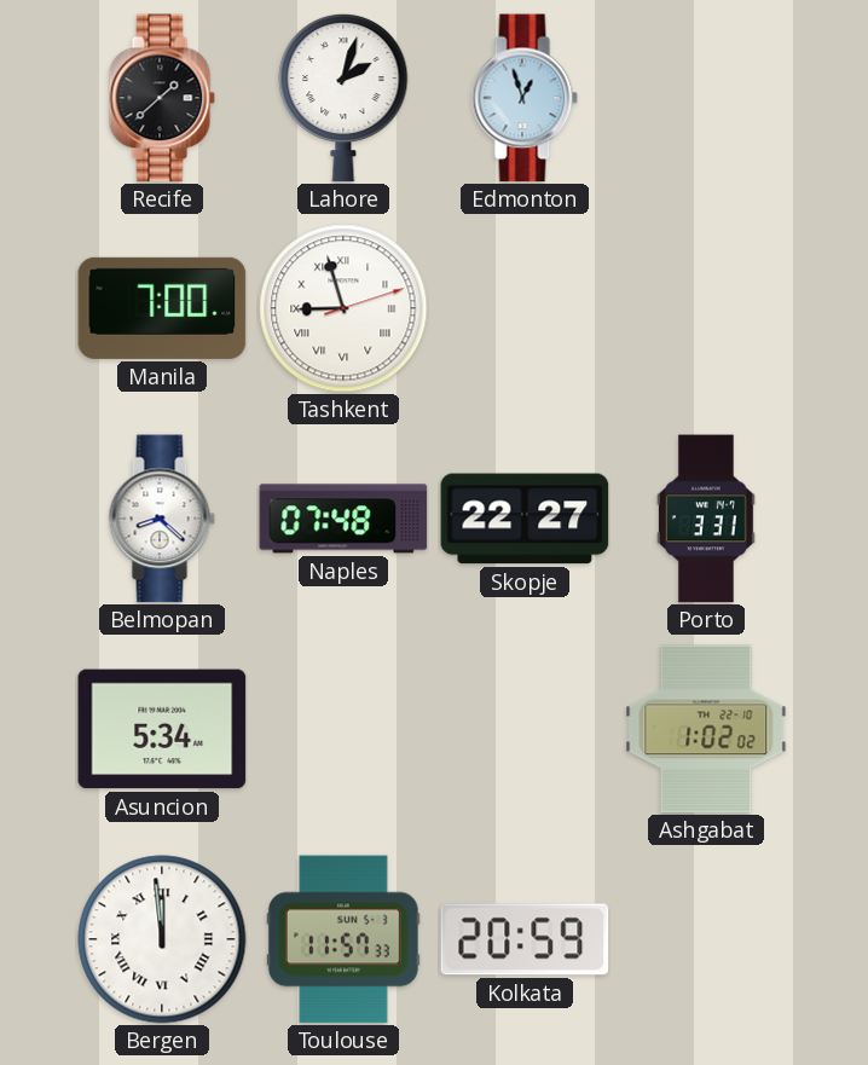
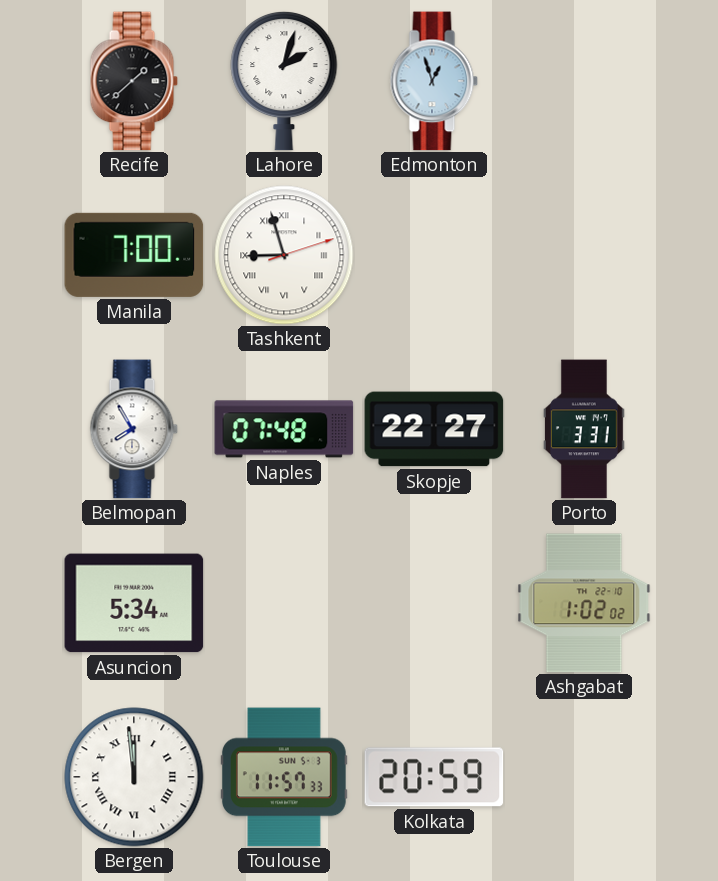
Belmopan: 8:22 -> 7:55 (134, 429)
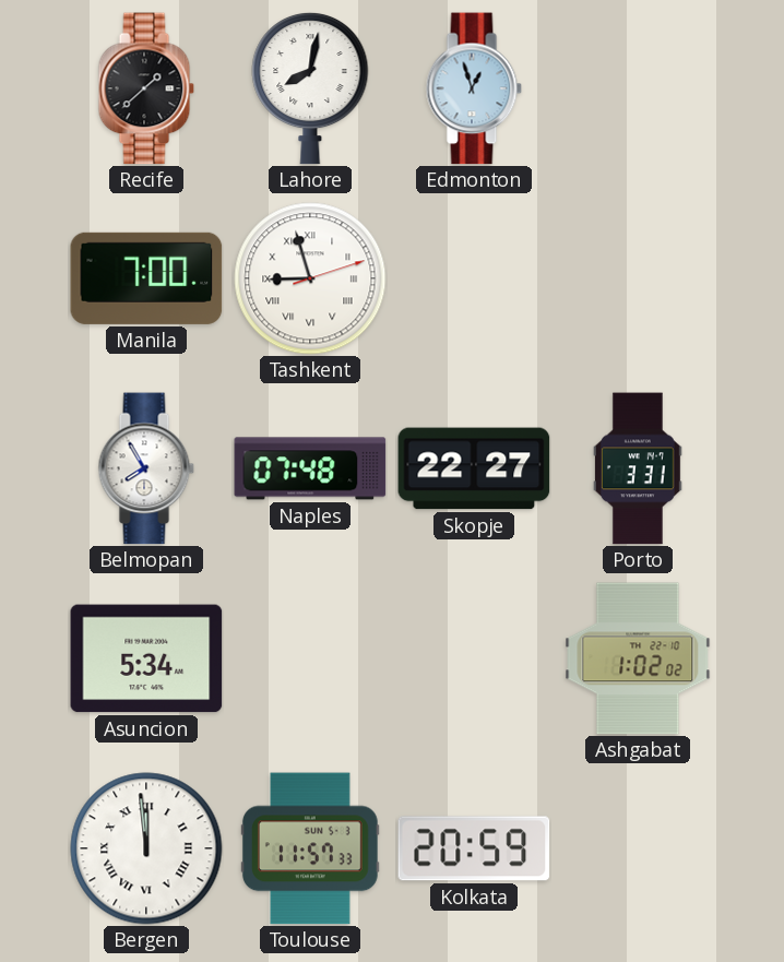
Lahore: 2:03 -> 8:02 (310, 88)
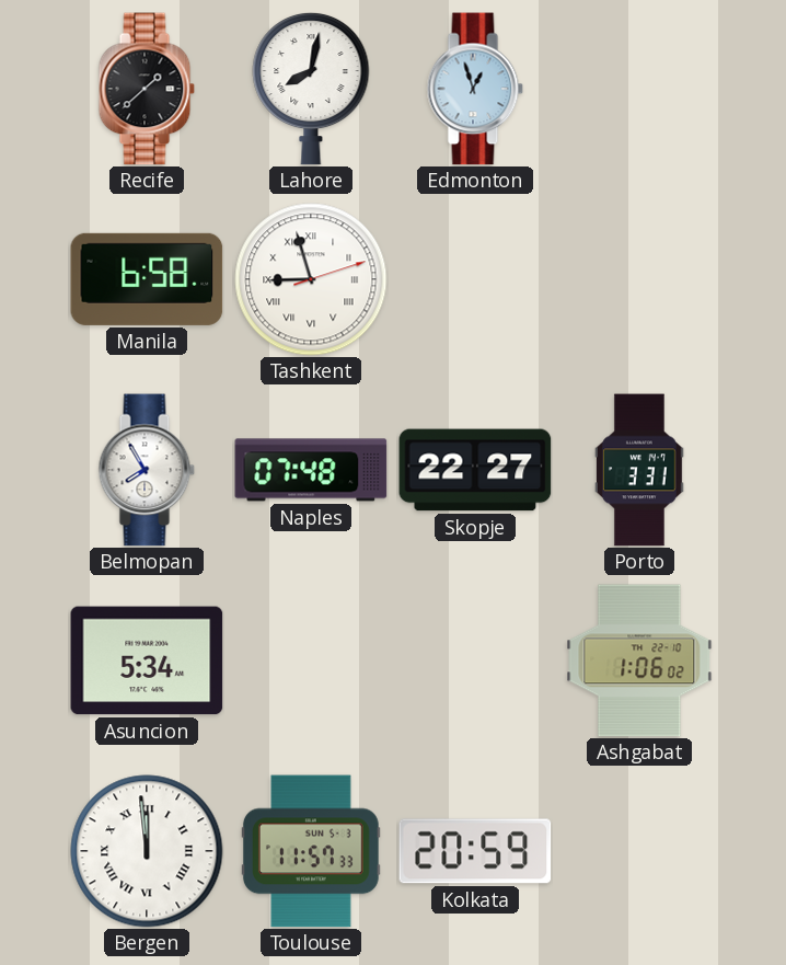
Manila: 7:00 -> 6:58 (147, 279)
Ashgabat: 1:02 -> 1:06 (639, 660)
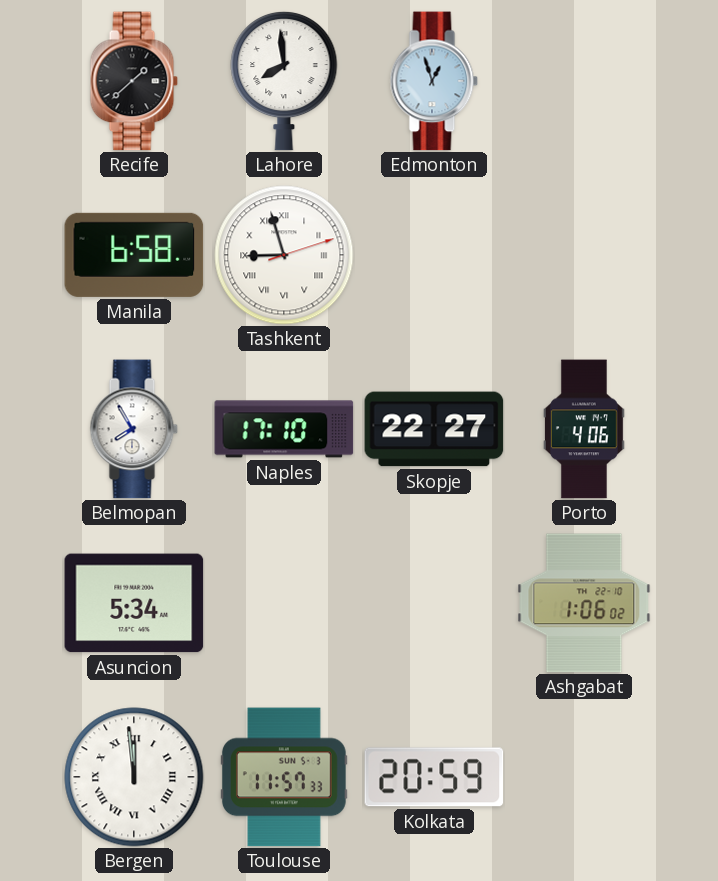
Lahore: 8:02 -> 7:59 (284, 81)
Naples: 07:48 -> 17:10 (284, 429)
Porto: 3:31 -> 4:06 (584, 429)
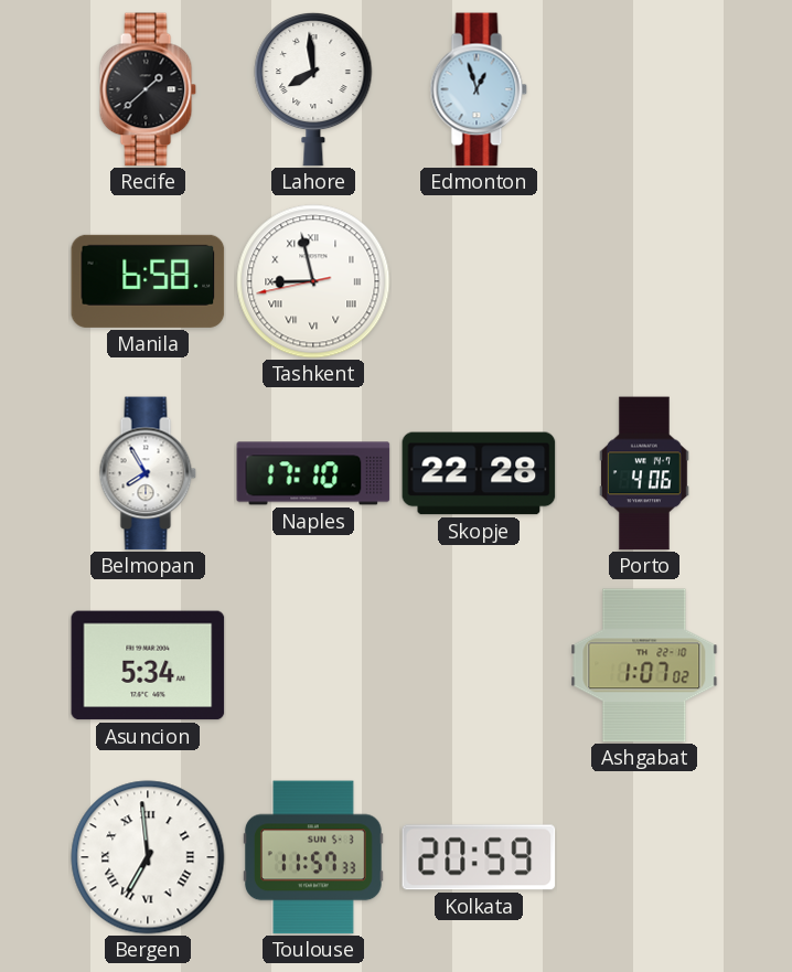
Tashkent: 8:57:12 -> 8:57:43 (313, 281)
Skopje: 22:27 -> 22:28 (479, 473)
Ashgabat: 1:06 -> 1:07 (644, 665)
Bergen: 11:59 -> 6:59 (148, 857)
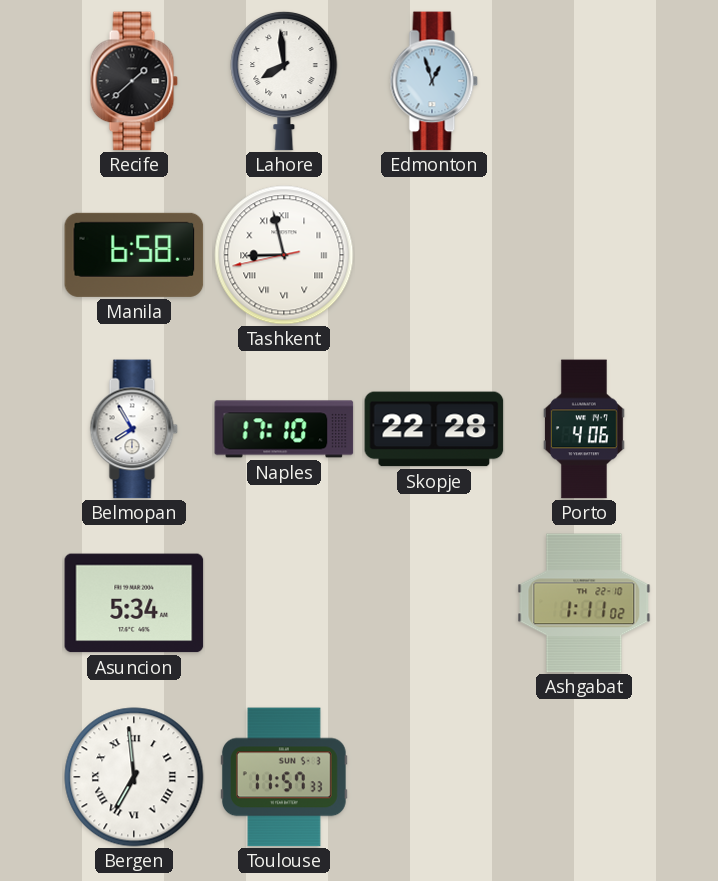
Ashgabat: 1:07 -> 1:11 (584, 603)
Kolkata: 20:59 -> none (479, 857)
